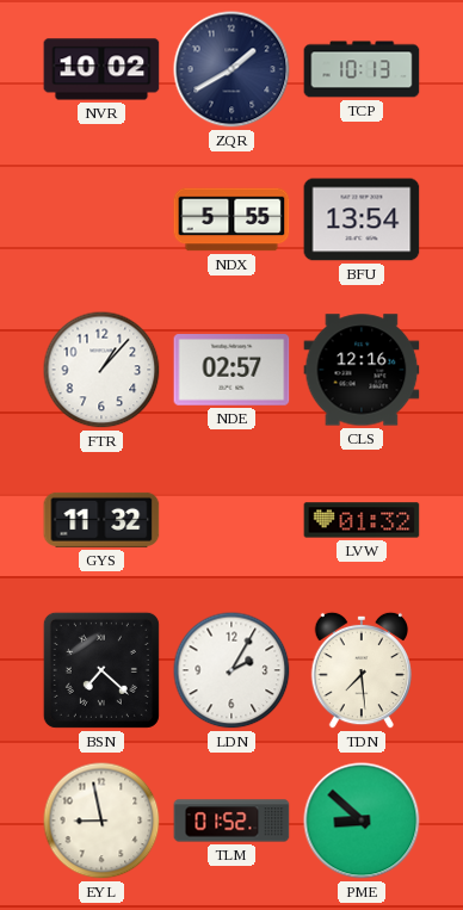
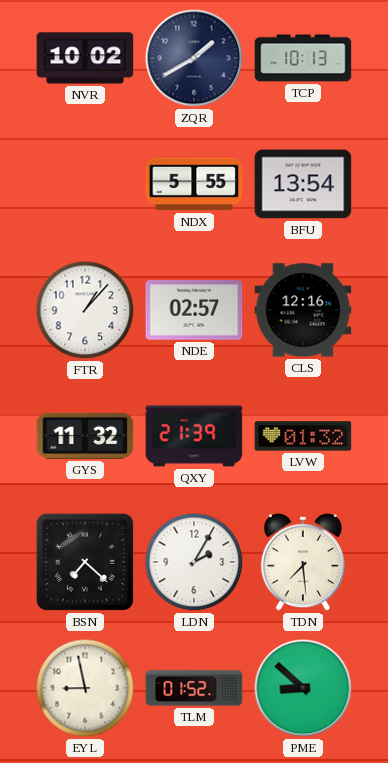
QXY: none -> 21:39 (194, 436)
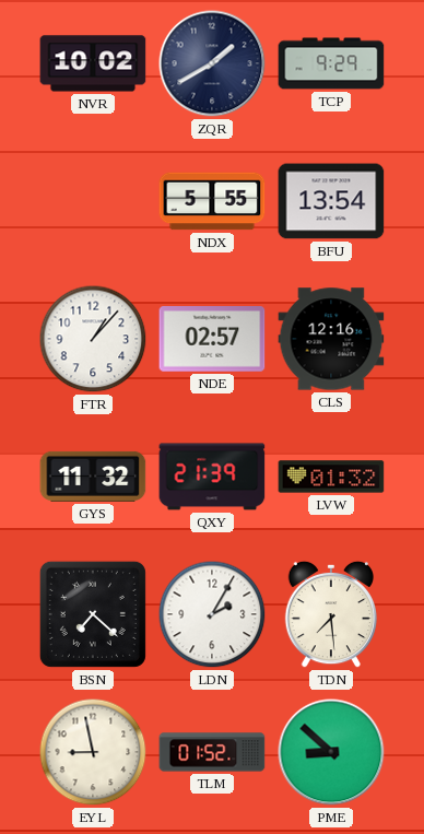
TCP: 10:13 -> 9:29 (331, 63)
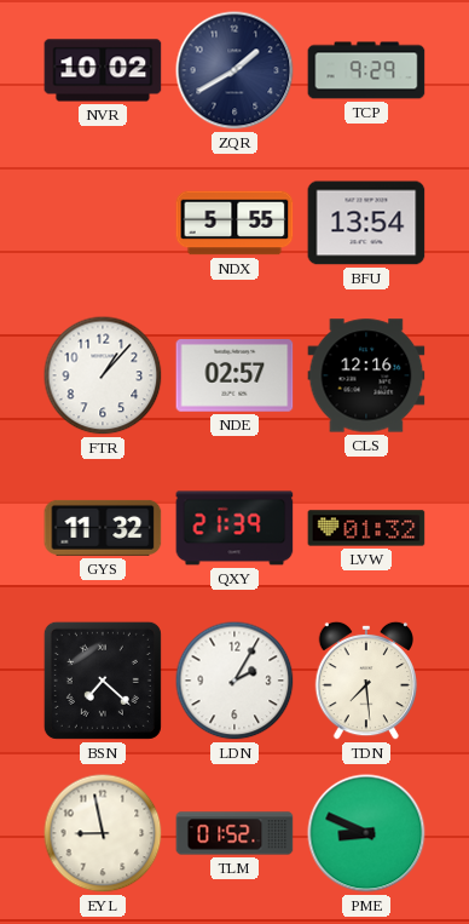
PME: 8:52 -> 8:49 (366, 833)
